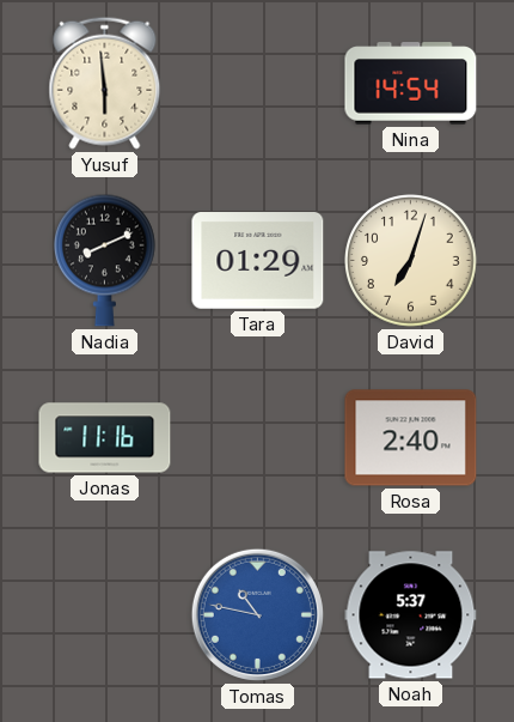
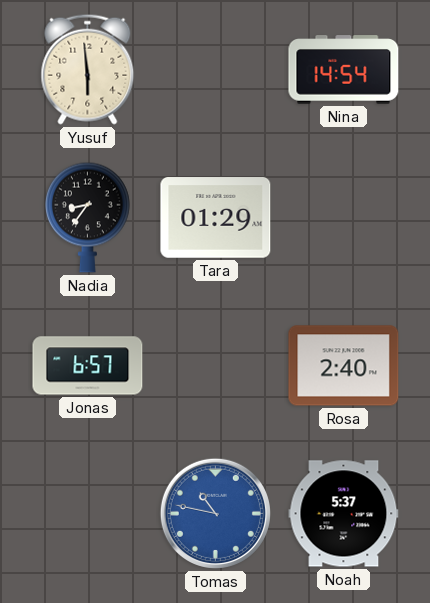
Nadia: 8:11 -> 8:36 (88, 217)
David: 7:03 -> none (411, 261)
Jonas: 11:16 -> 6:57 (88, 366)
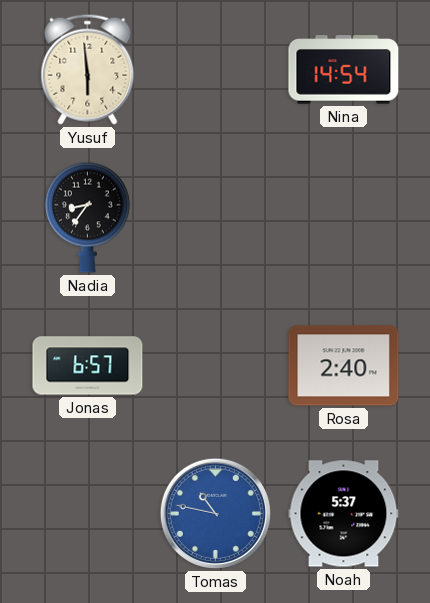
Tara: 01:29 -> none (216, 218)
